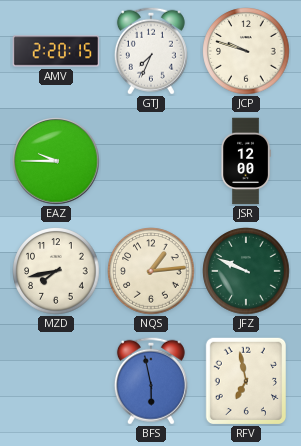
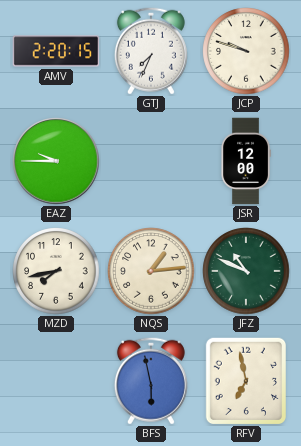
JFZ: 9:49 -> 10:49 (246, 271)
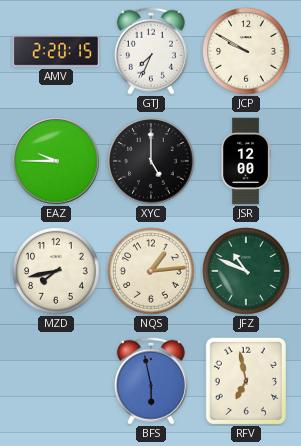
JCP: 9:48 -> 9:50 (246, 51)
XYC: none -> 5:00 (151, 161)
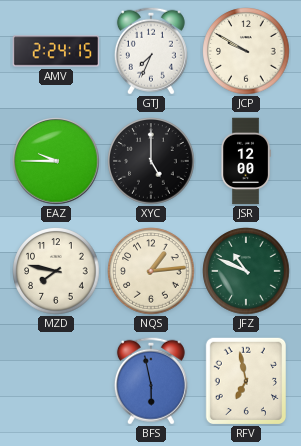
AMV: 2:20 -> 2:24 (56, 51)
MZD: 7:43 -> 7:47 (56, 271)
